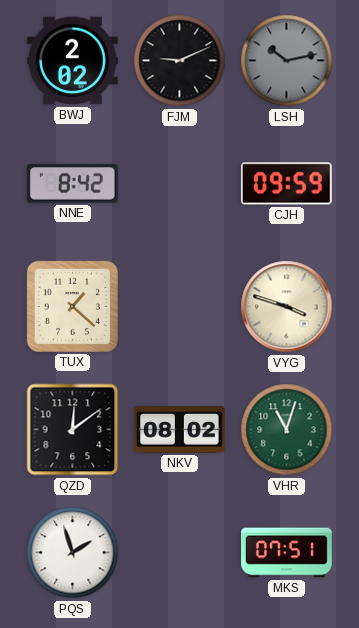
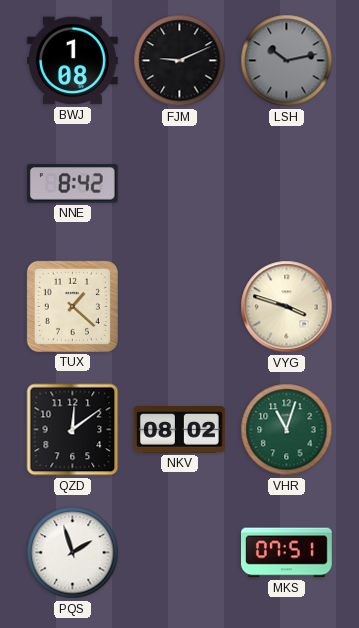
BWJ: 2:02 -> 1:08 (73, 61)
CJH: 09:59 -> none (286, 184)
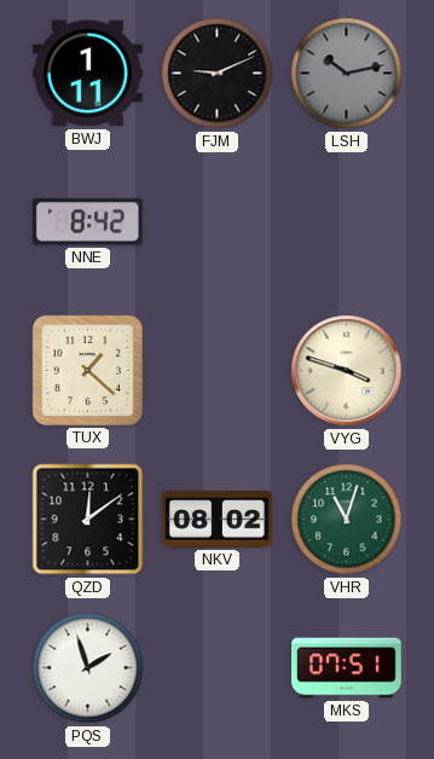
BWJ: 1:08 -> 1:11 (88, 74)
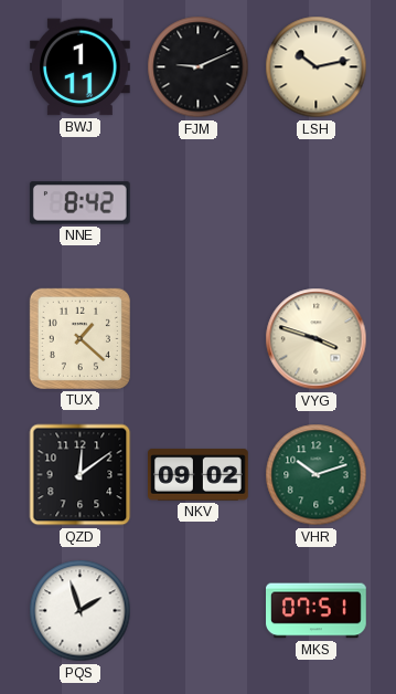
LSH dial: grey -> cream (317, 67)
NKV: 08:02 -> 09:02 (199, 475)
VHR: 11:03 -> 10:12 (317, 475)
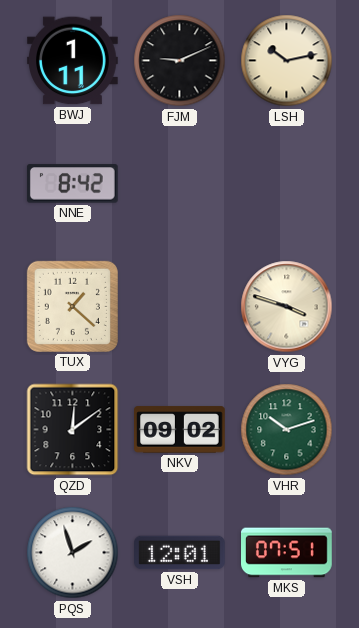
VSH: none -> 12:01 (180, 553)
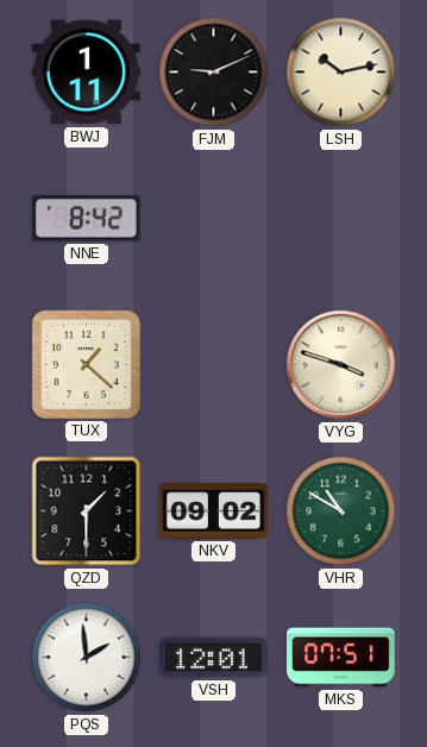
QZD: 12:09 -> 1:30 (87, 511)
VHR: 10:12 -> 10:50 (341, 511)
PQS: 1:57 -> 1:59 (87, 658)
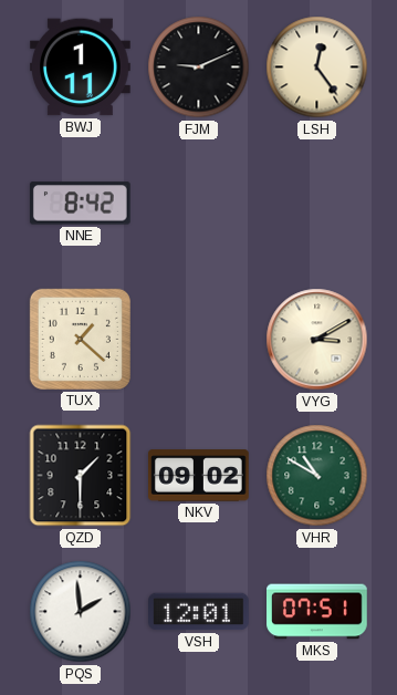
LSH: 10:13 -> 12:24 (317, 68)
VYG: 3:48 -> 3:10 (317, 340)
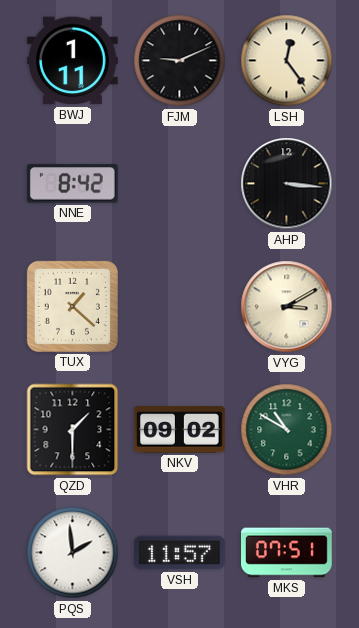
AHP: none -> 3:16 (287, 184)
VSH: 12:01 -> 11:57 (180, 553)
